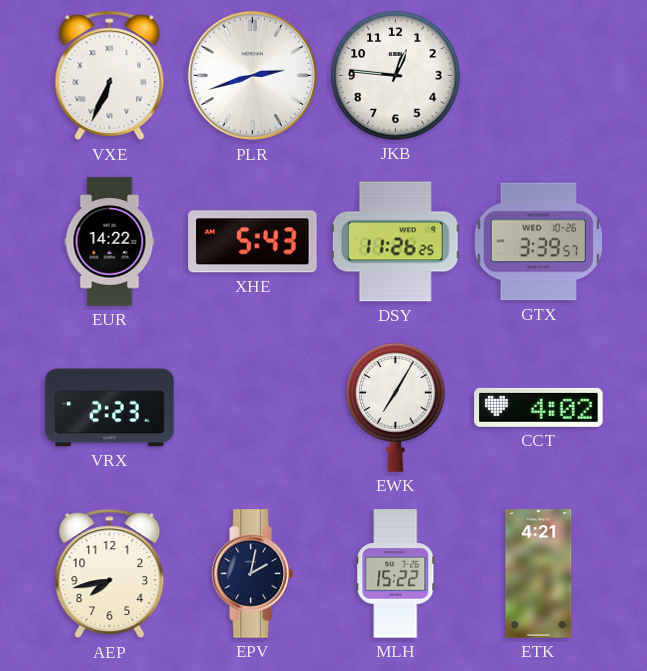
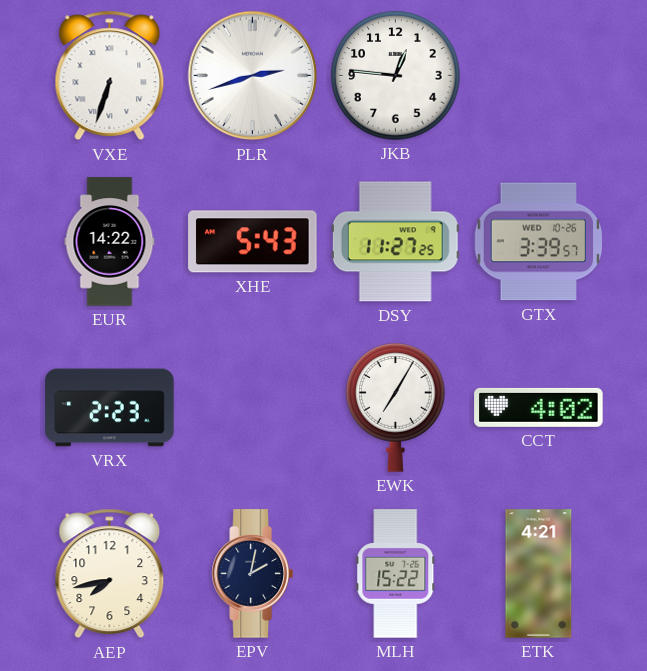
VXE: 6:34 -> 6:33 (110, 76)
DSY: 11:26 -> 11:27 (395, 242)
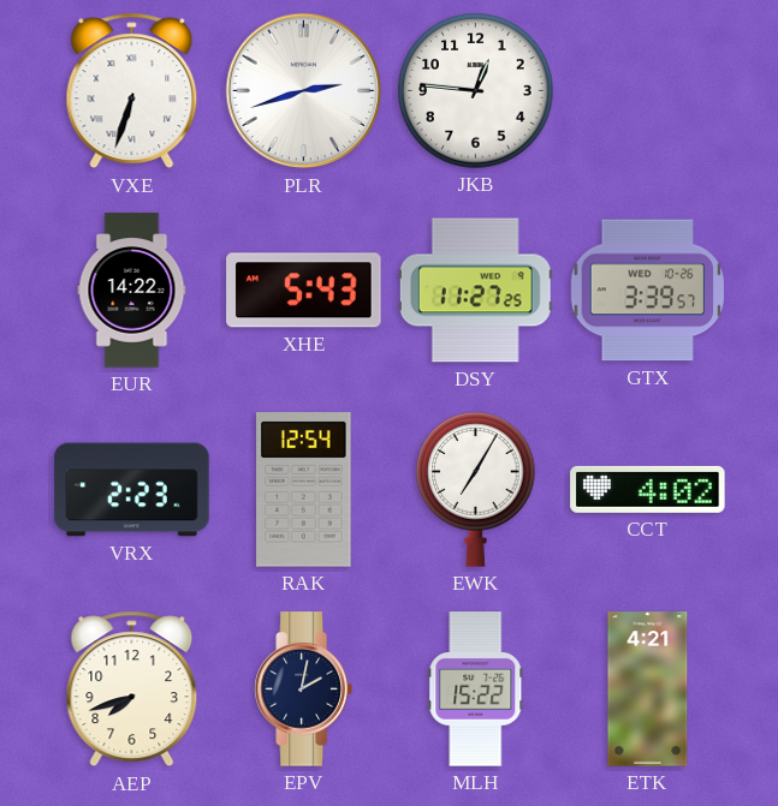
RAK: none -> 12:54 (304, 490)
AEP: 7:43 -> 7:42 (132, 689)
